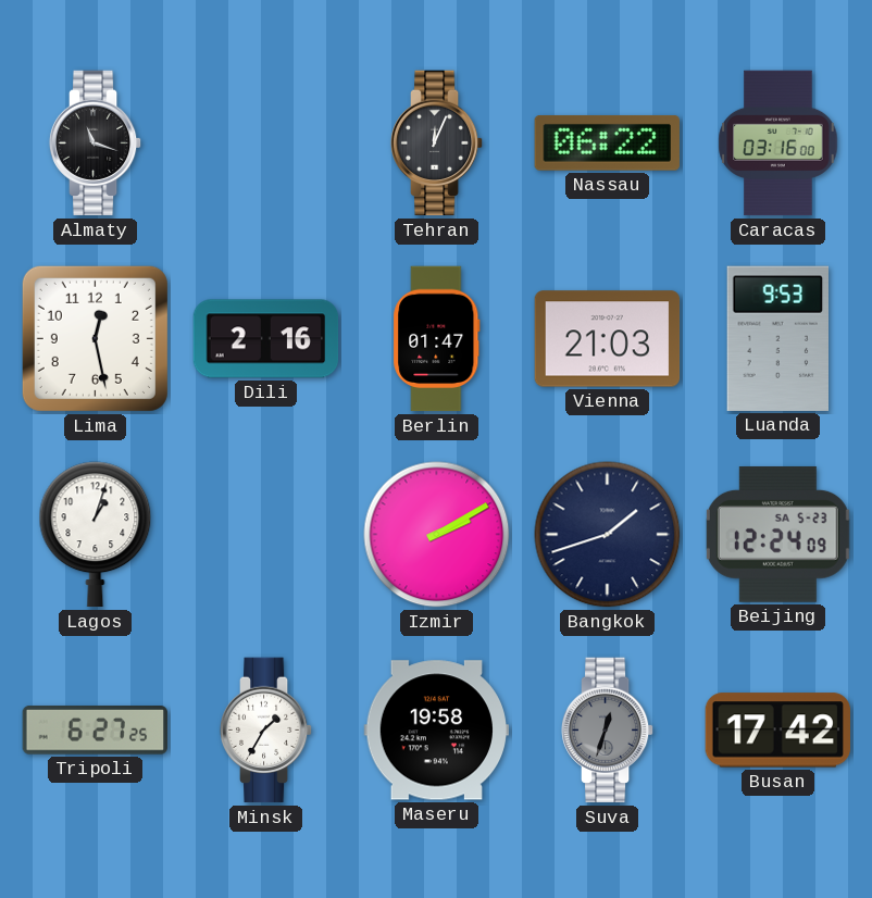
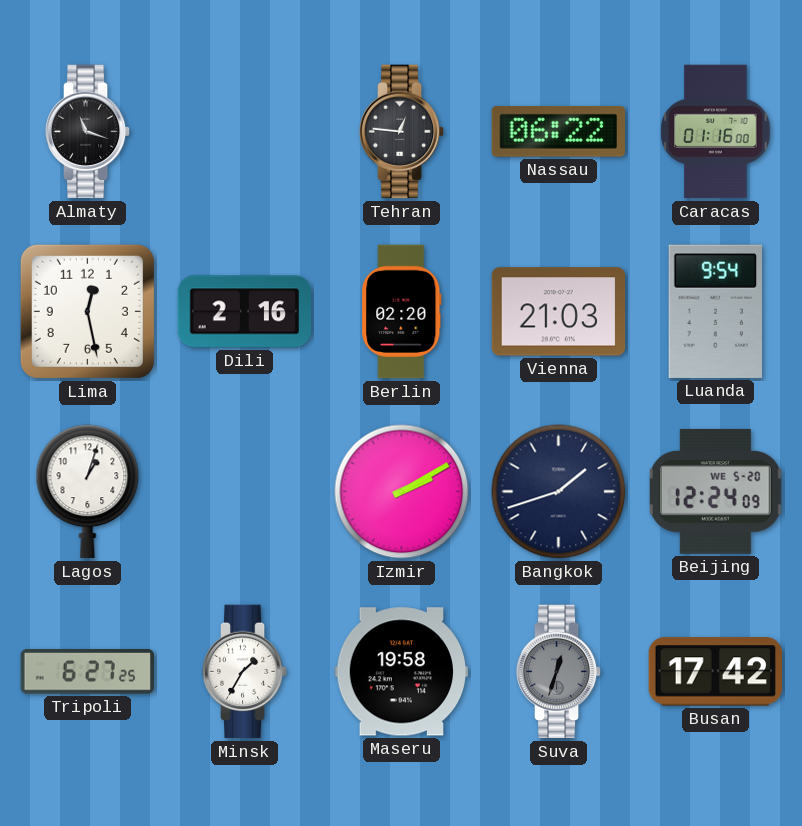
Tehran: 12:04 -> 12:46 (402, 132)
Caracas: 03:16 -> 01:16 (716, 132)
Berlin: 01:47 -> 02:20 (402, 312)
Luanda: 9:53 -> 9:54 (715, 311)
Beijing date: SA 5-23 -> WE 5-20 (715, 491)
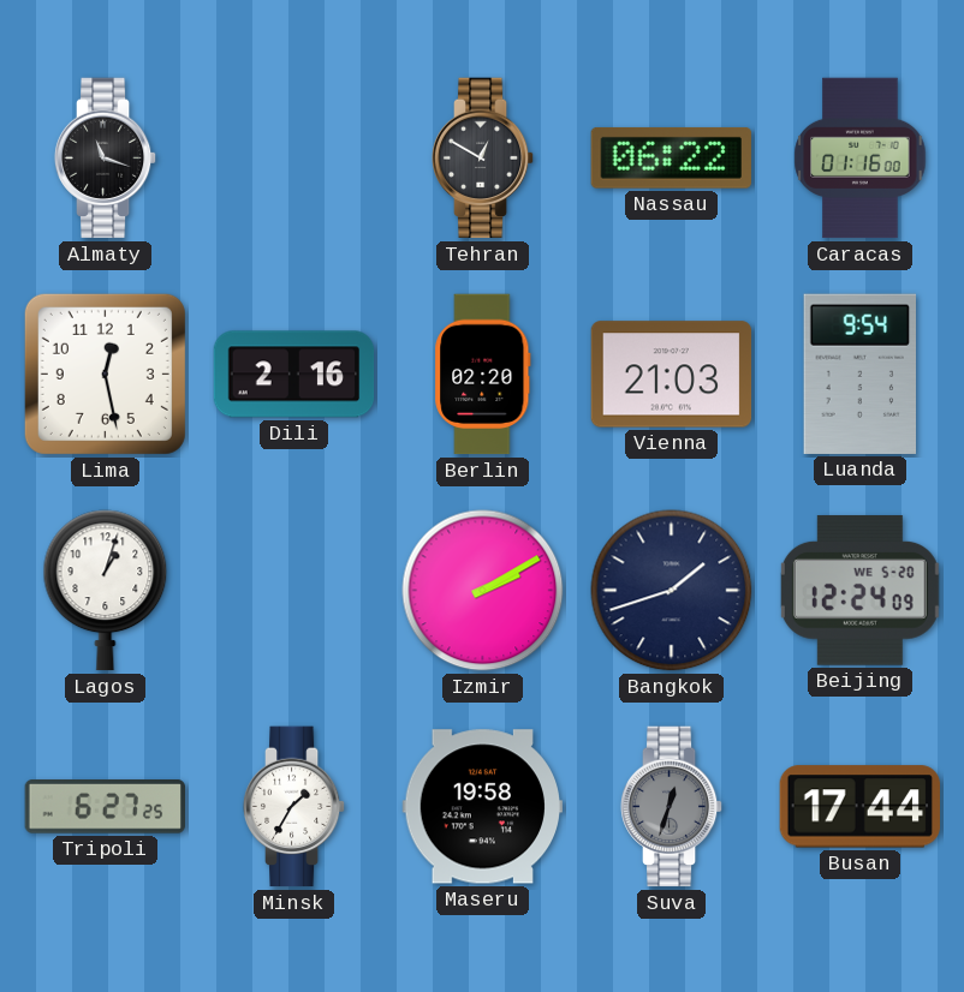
Tehran: 12:46 -> 12:50 (483, 159)
Busan: 17:42 -> 17:44 (859, 807)
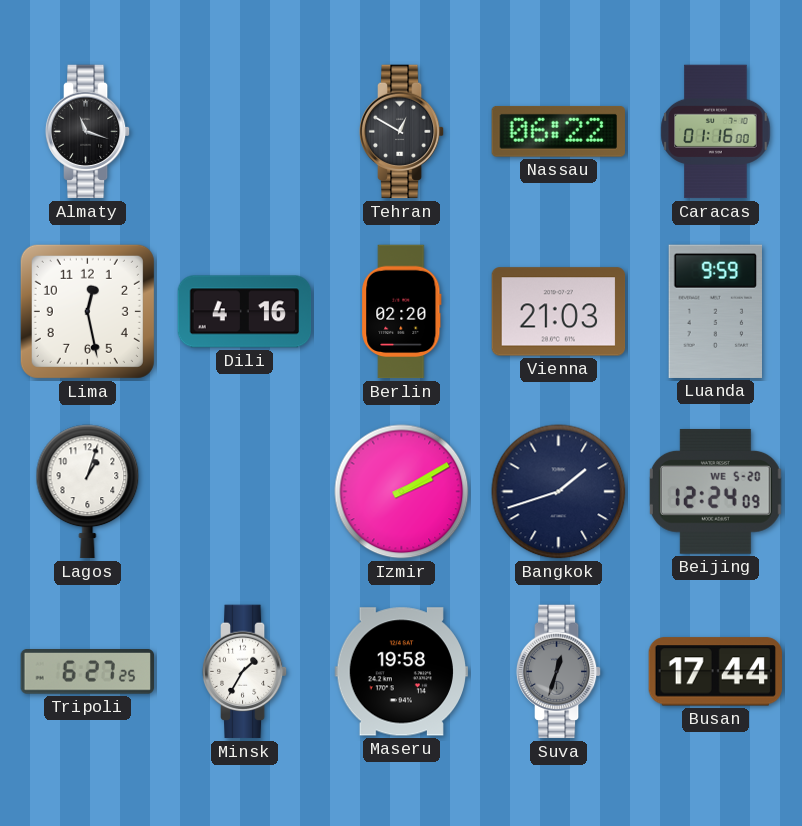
Dili: 2:16 -> 4:16 (245, 312)
Luanda: 9:54 -> 9:59 (715, 311)
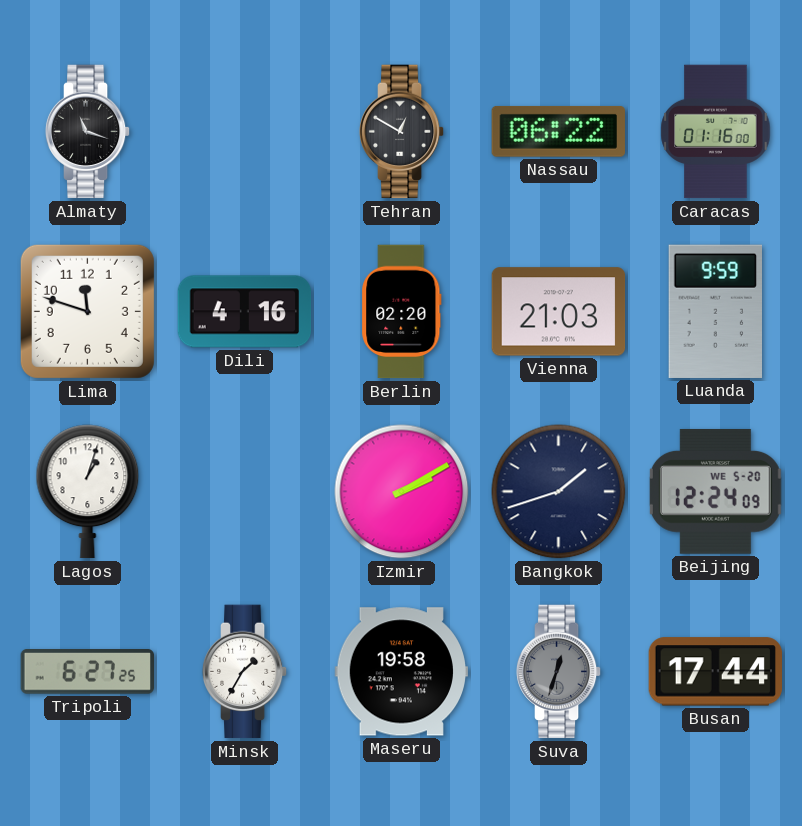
Lima: 12:28 -> 11:48 (87, 311)
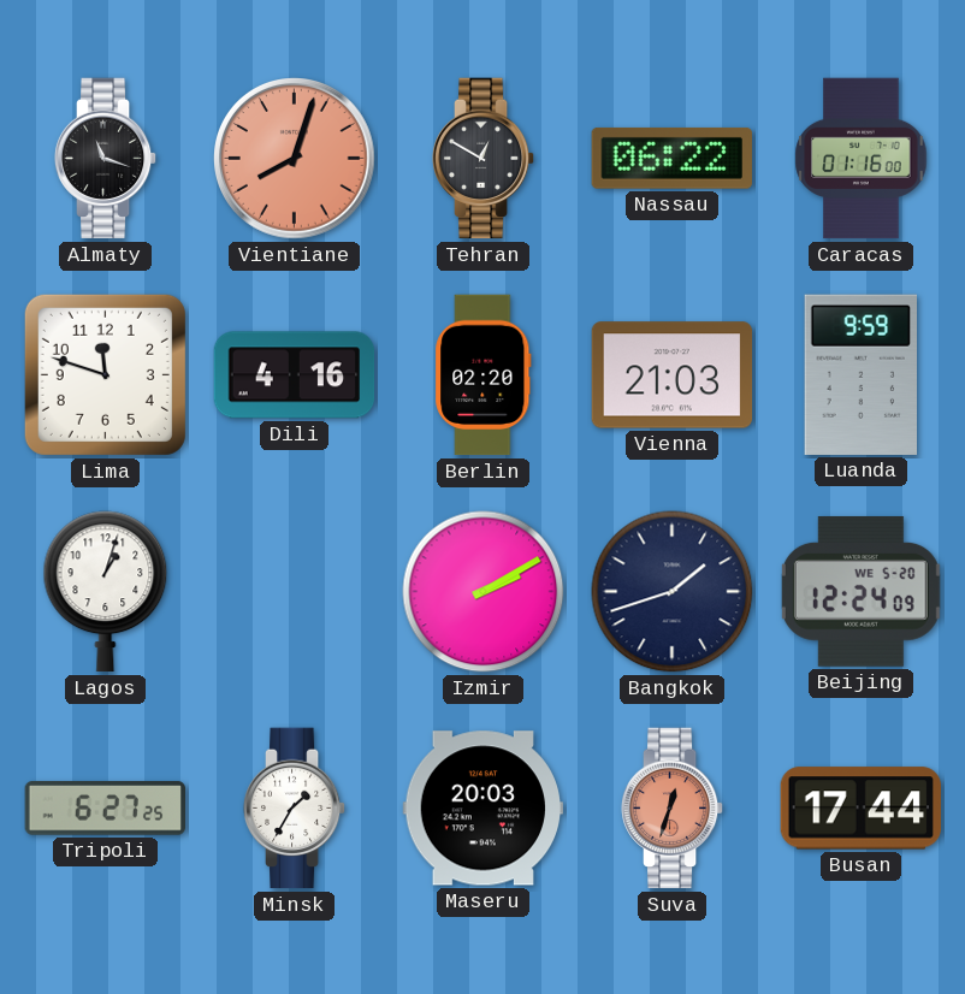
Vientiane: none -> 8:03 (295, 159)
Maseru: 19:58 -> 20:03 (484, 809)
Suva dial: grey -> salmon (673, 809)
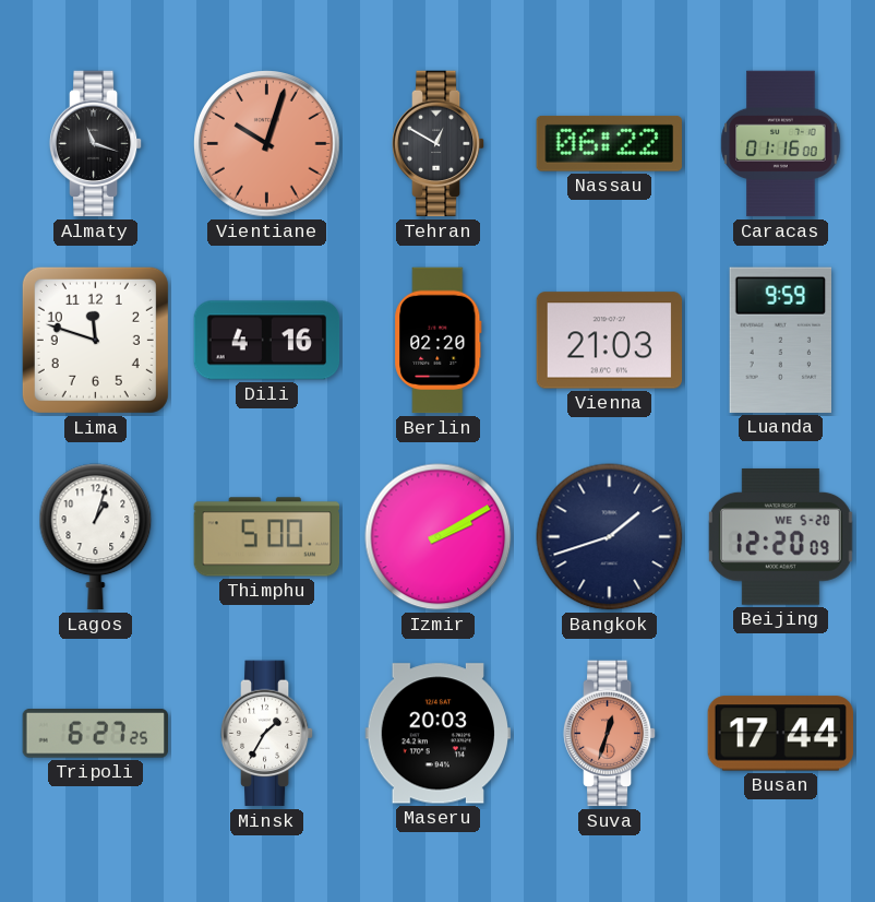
Vientiane: 8:03 -> 10:03 (267, 144)
Thimphu: none -> 5:00 (267, 537)
Beijing: 12:24 -> 12:20 (780, 536)
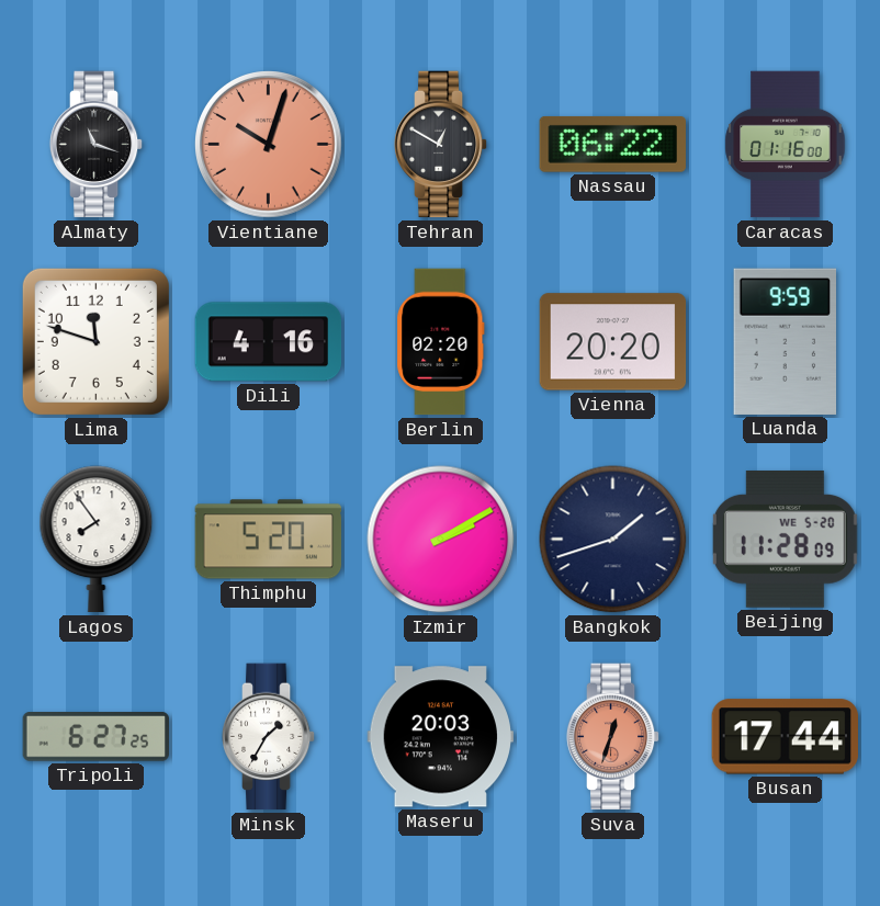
Vienna: 21:03 -> 20:20 (613, 342)
Lagos: 1:03 -> 7:54 (97, 540)
Thimphu: 5:00 -> 5:20 (269, 540)
Beijing: 12:20 -> 11:28 (785, 539)
